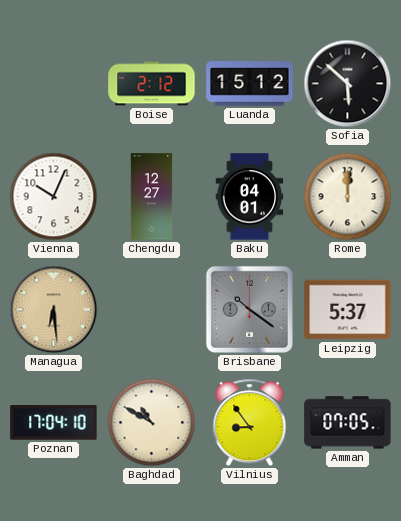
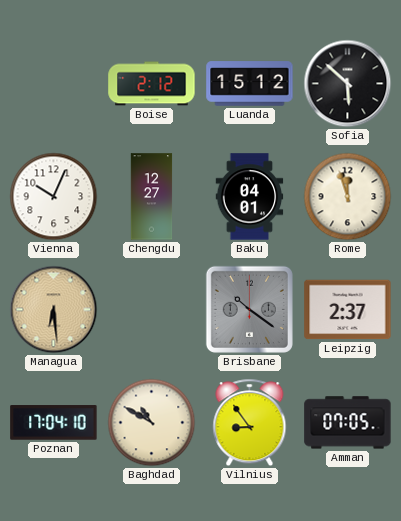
Rome: 12:00 -> 11:57 (348, 197)
Leipzig: 5:37 -> 2:37 (348, 310)
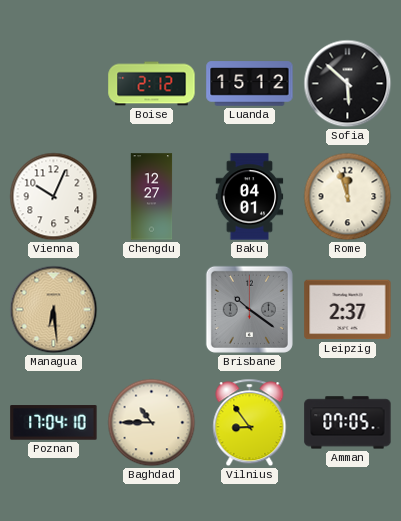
Baghdad: 10:50 -> 10:45 (152, 423)
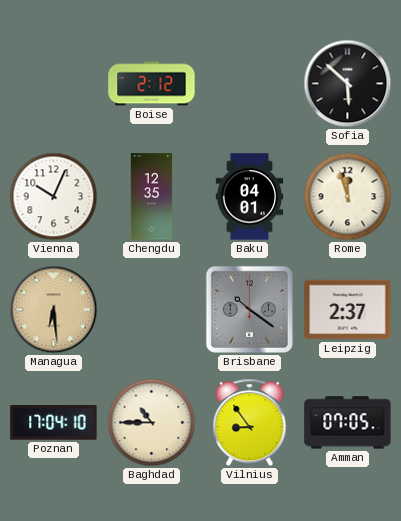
Luanda: 15:12 -> none (250, 84)
Chengdu: 12:27 -> 12:35 (152, 197)
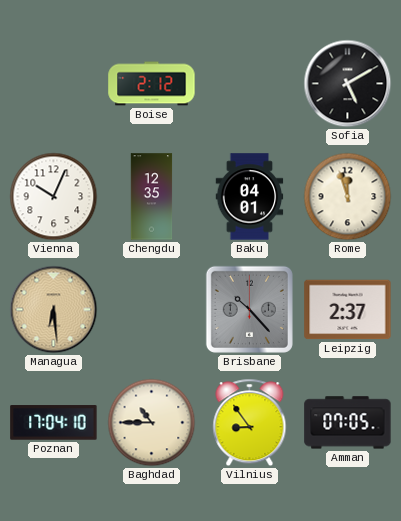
Sofia: 5:52 -> 5:10 (348, 84)
Brisbane: 10:21 -> 10:23 (249, 309)
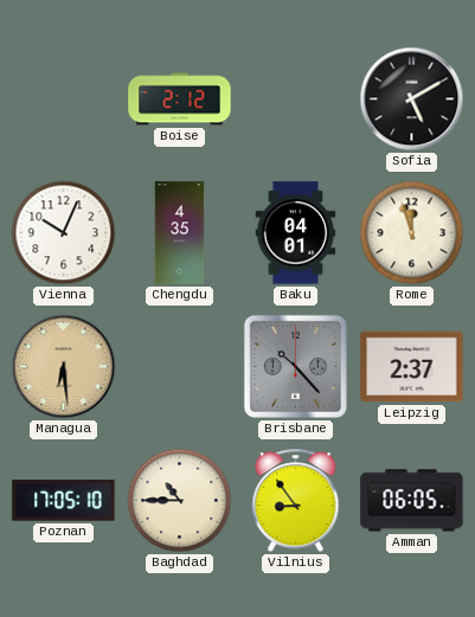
Chengdu: 12:35 -> 4:35 (180, 233)
Poznan: 17:04 -> 17:05 (64, 501)
Amman: 07:05 -> 06:05 (412, 501)
